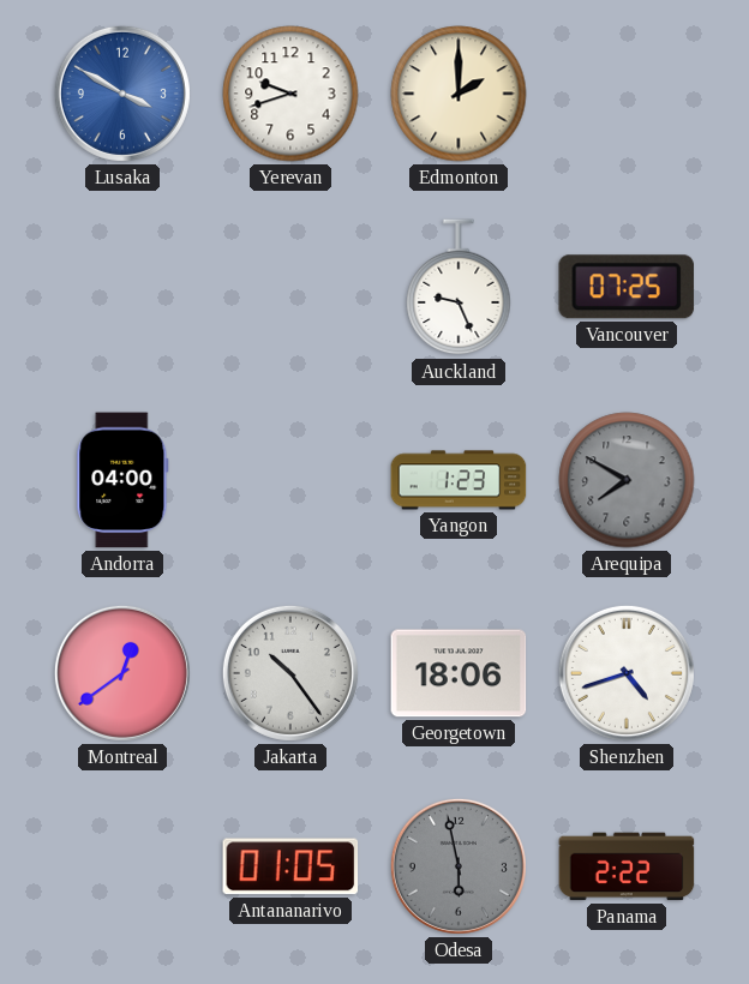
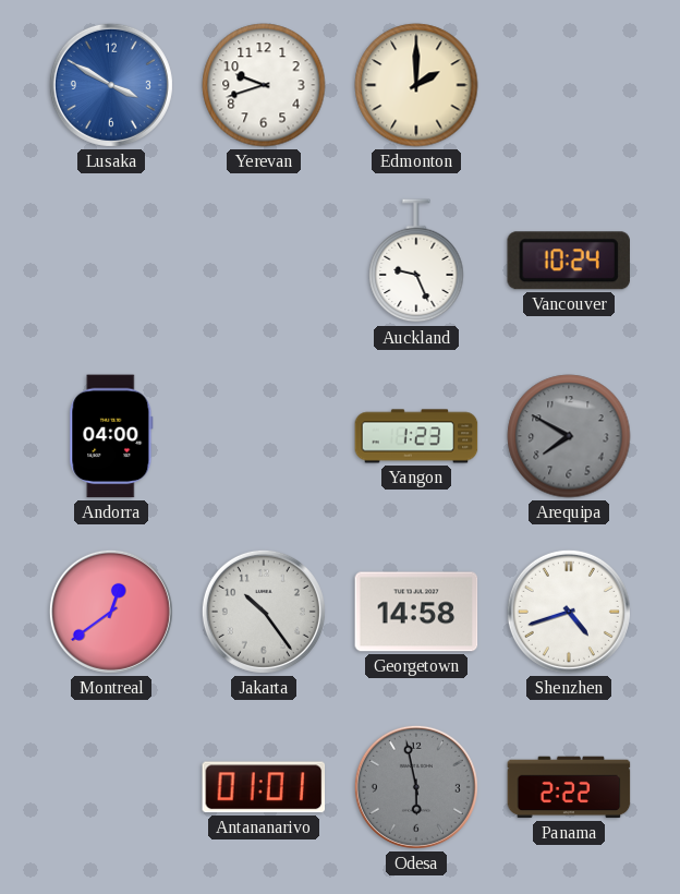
Vancouver: 07:25 -> 10:24 (568, 261)
Georgetown: 18:06 -> 14:58 (416, 612)
Antananarivo: 01:05 -> 01:01 (264, 787)
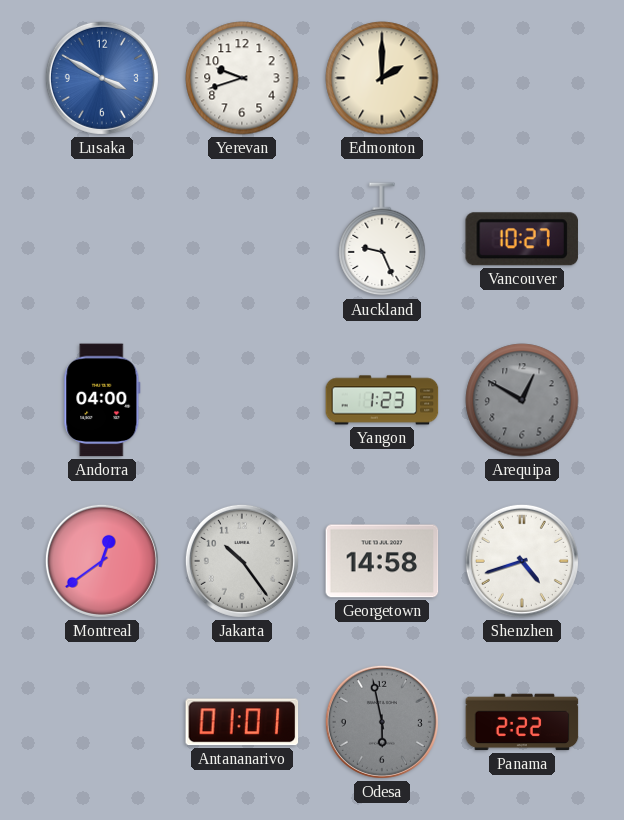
Vancouver: 10:24 -> 10:27 (521, 239)
Arequipa: 7:50 -> 12:50 (522, 400)
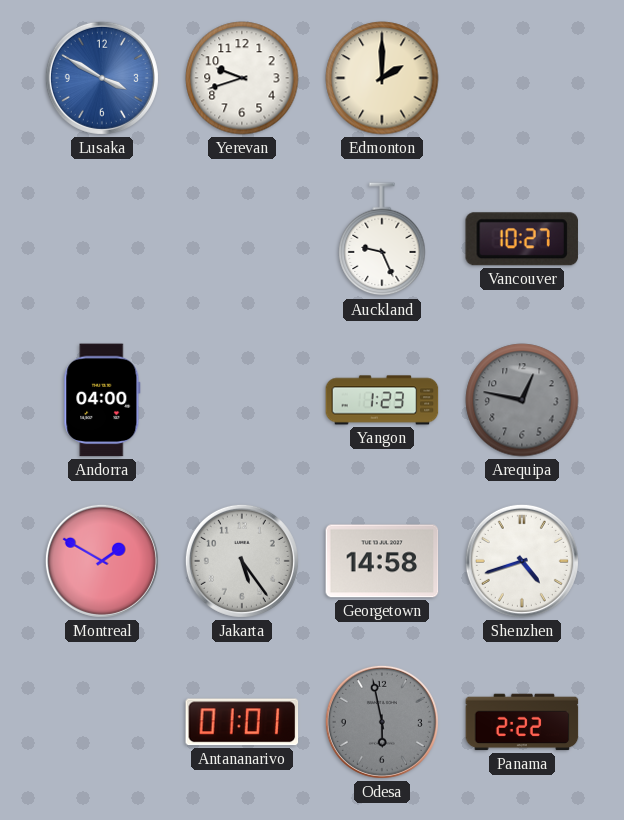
Arequipa: 12:50 -> 12:47 (522, 400)
Montreal: 12:39 -> 1:50 (102, 561)
Jakarta: 10:24 -> 5:24 (242, 561)
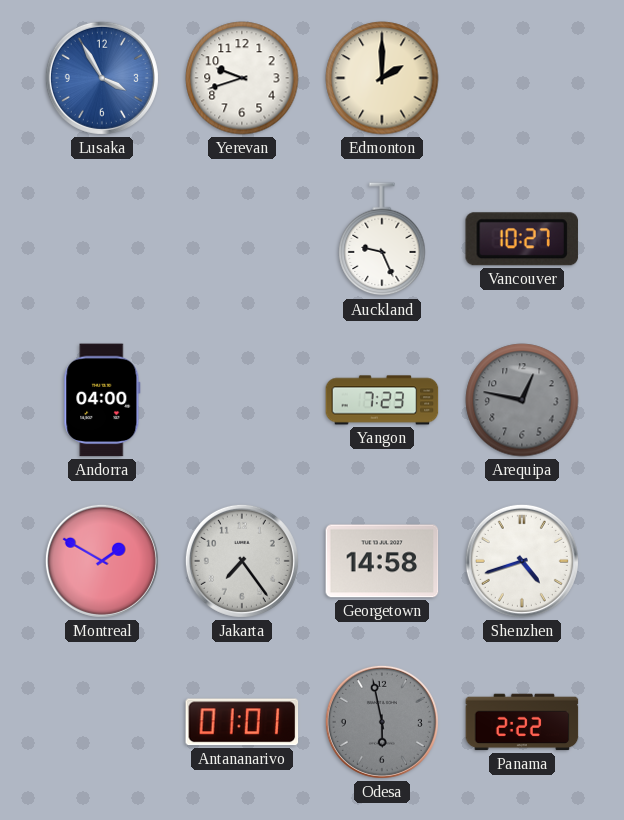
Lusaka: 3:50 -> 3:55 (102, 78)
Yangon: 1:23 -> 7:23 (382, 400)
Jakarta: 5:24 -> 7:24 (242, 561)
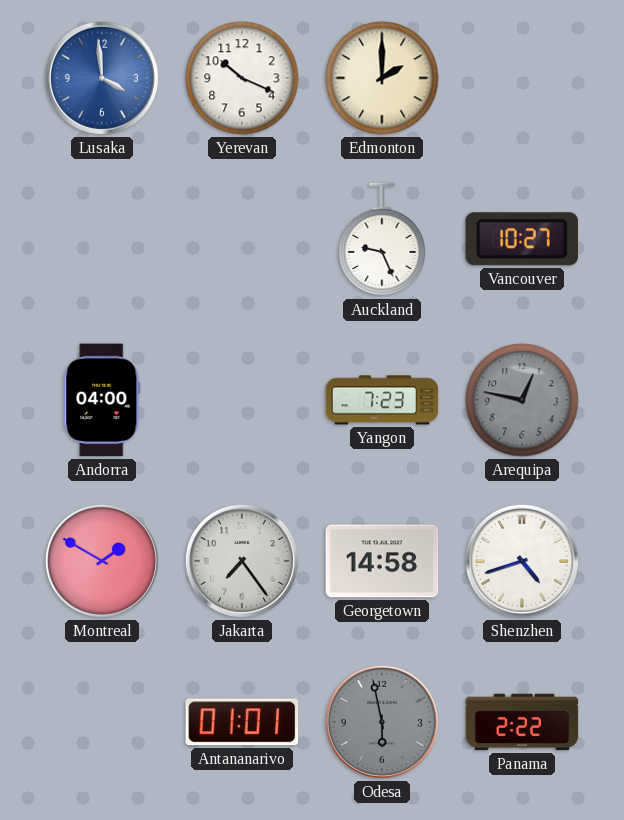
Lusaka: 3:55 -> 3:59 (102, 78)
Yerevan: 9:42 -> 10:19 (242, 78)
